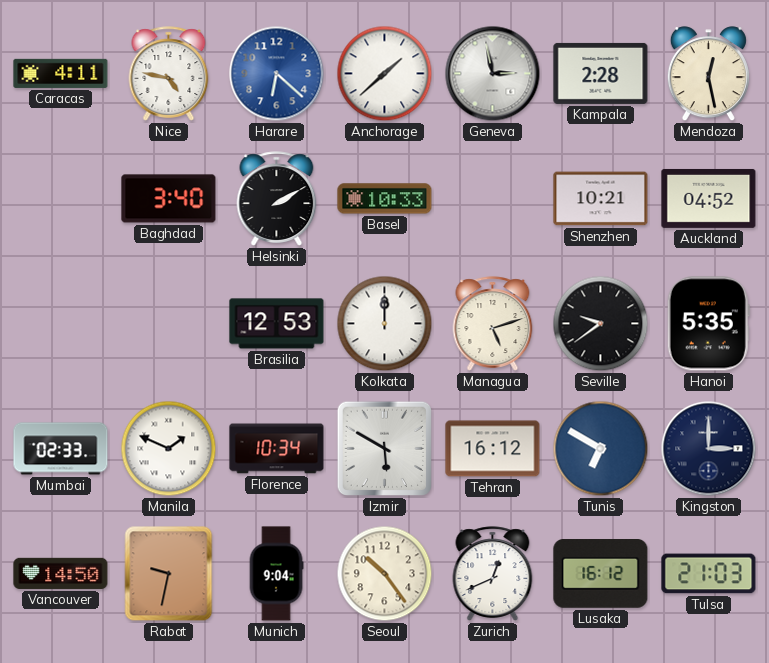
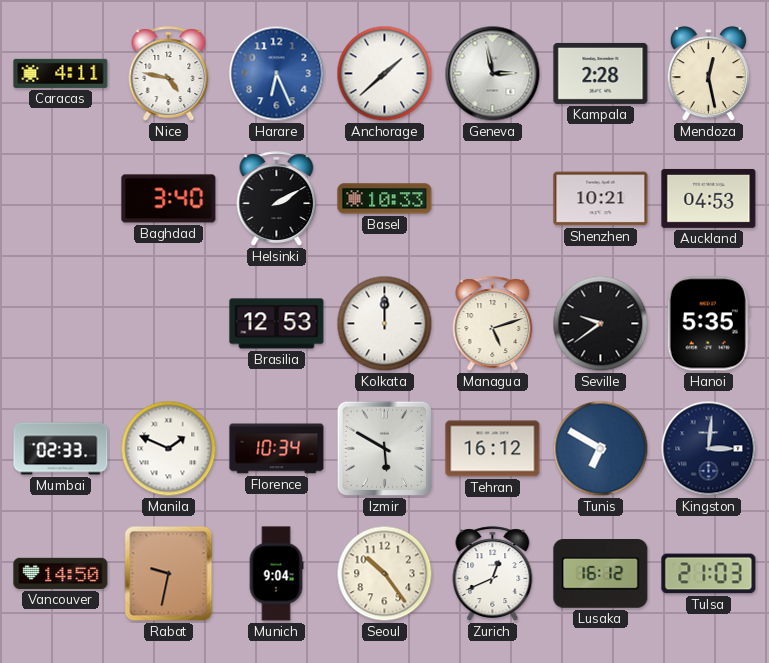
Harare: 6:22 -> 6:26 (277, 74)
Auckland: 04:52 -> 04:53 (709, 198)
Kingston: 3:00 -> 3:01 (709, 449)
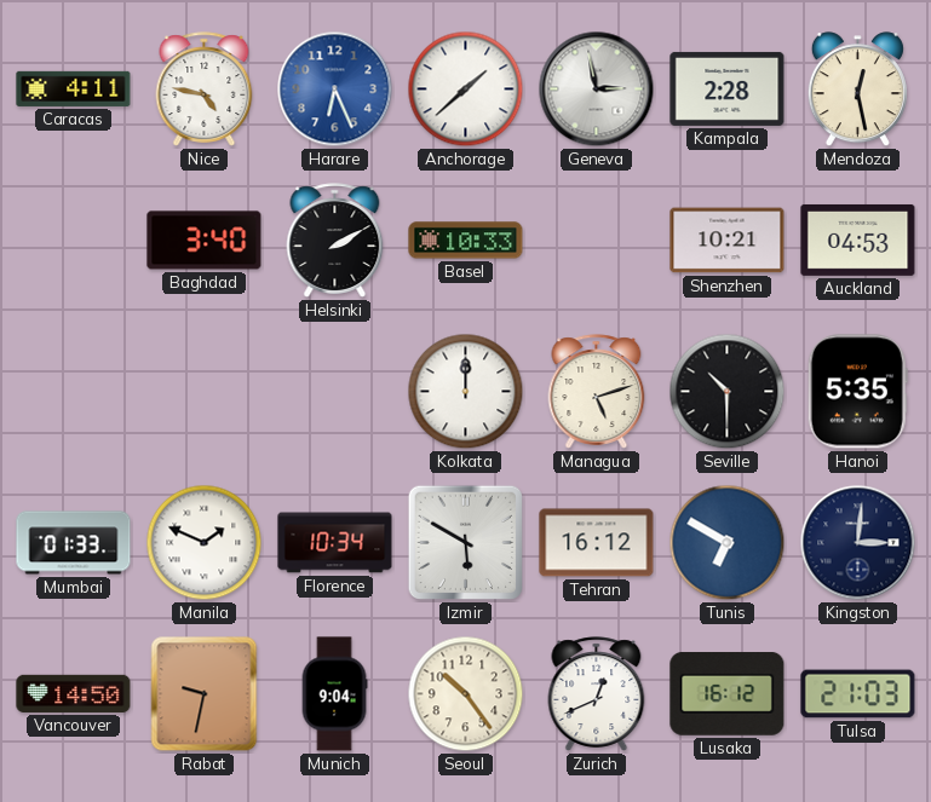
Brasilia: 12:53 -> none (277, 324)
Seville: 9:39 -> 10:30 (728, 392)
Mumbai: 02:33 -> 01:33 (74, 543)
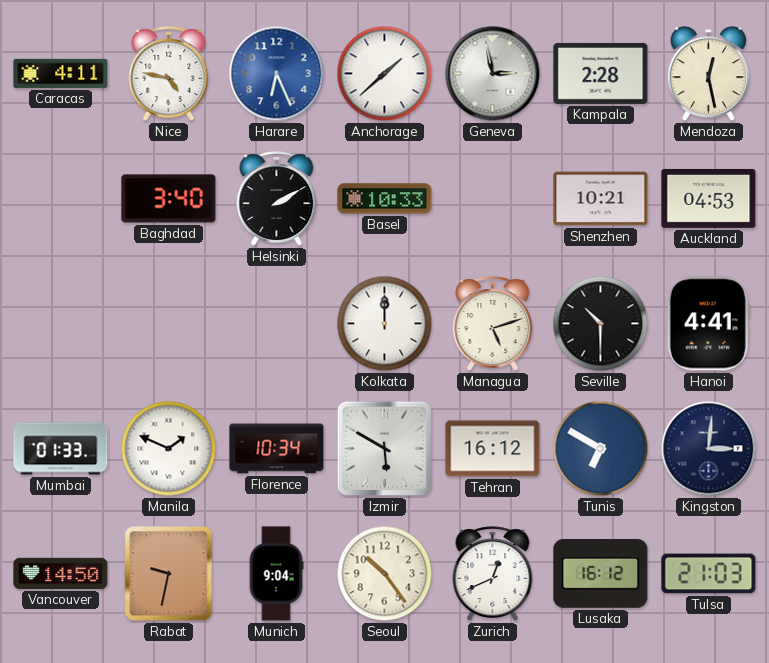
Hanoi: 5:35 -> 4:41 (708, 324)
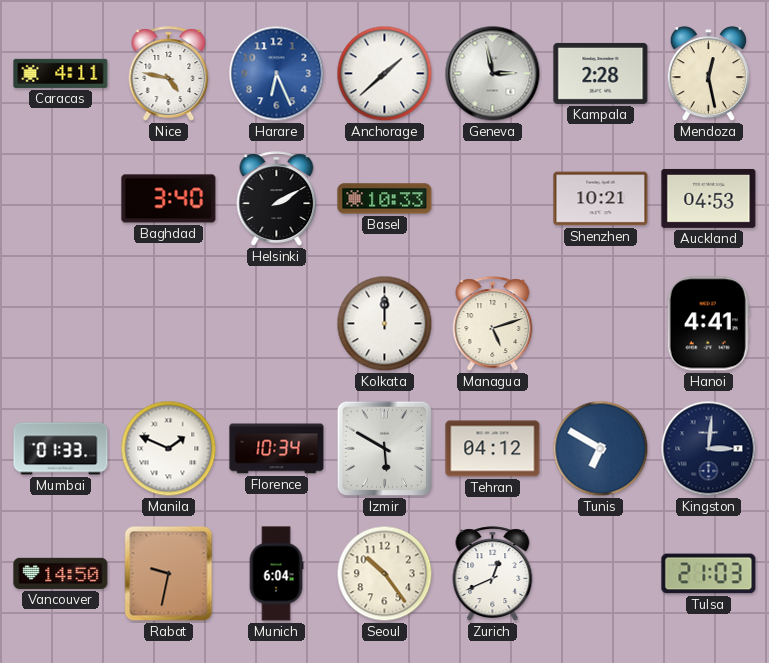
Seville: 10:30 -> none (601, 324)
Tehran: 16:12 -> 04:12 (493, 449)
Munich: 9:04 -> 6:04 (276, 574)
Lusaka: 16:12 -> none (601, 574)
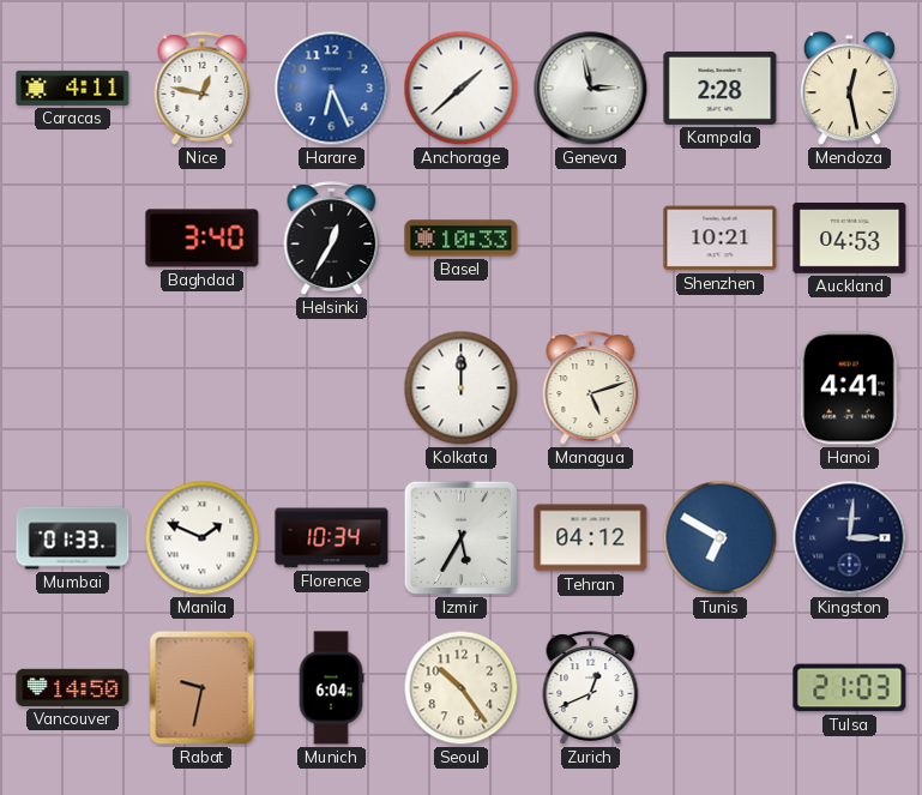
Nice: 4:47 -> 12:47 (203, 89)
Helsinki: 2:10 -> 12:35 (332, 239)
Izmir: 5:50 -> 5:35 (462, 538)
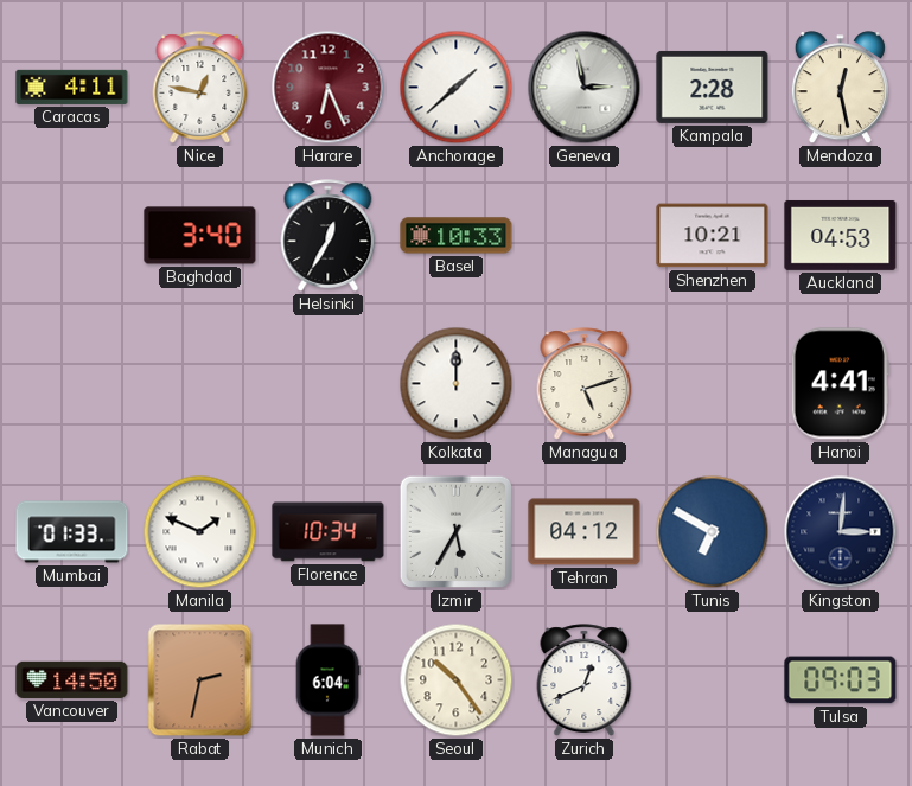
Harare dial: blue -> burgundy (329, 88)
Rabat: 9:32 -> 2:32 (200, 680)
Tulsa: 21:03 -> 09:03 (841, 680)
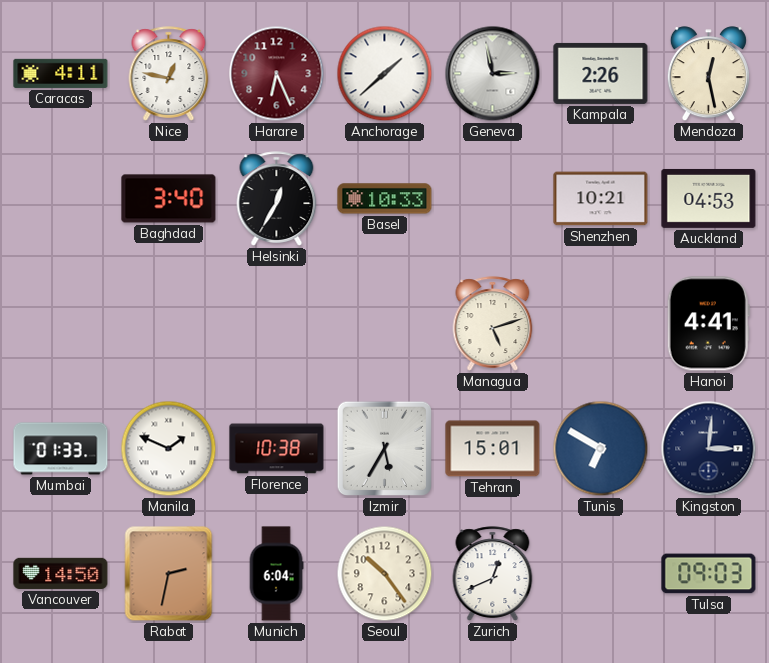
Kampala: 2:28 -> 2:26 (601, 73)
Kolkata: 12:00 -> none (457, 384)
Florence: 10:34 -> 10:38 (277, 449)
Tehran: 04:12 -> 15:01 (493, 449)
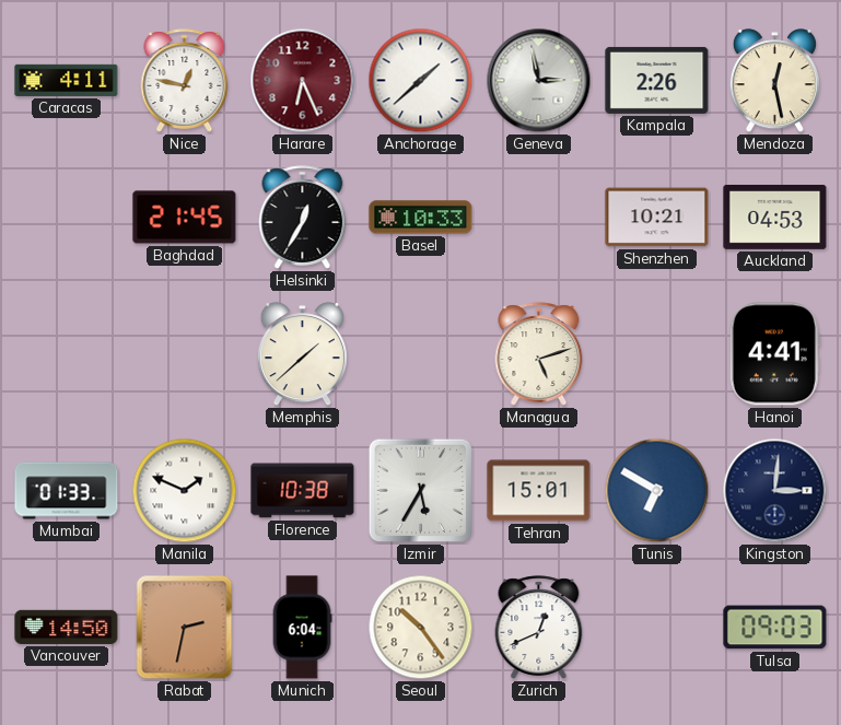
Baghdad: 3:40 -> 21:45 (185, 218)
Memphis: none -> 1:38 (302, 354)
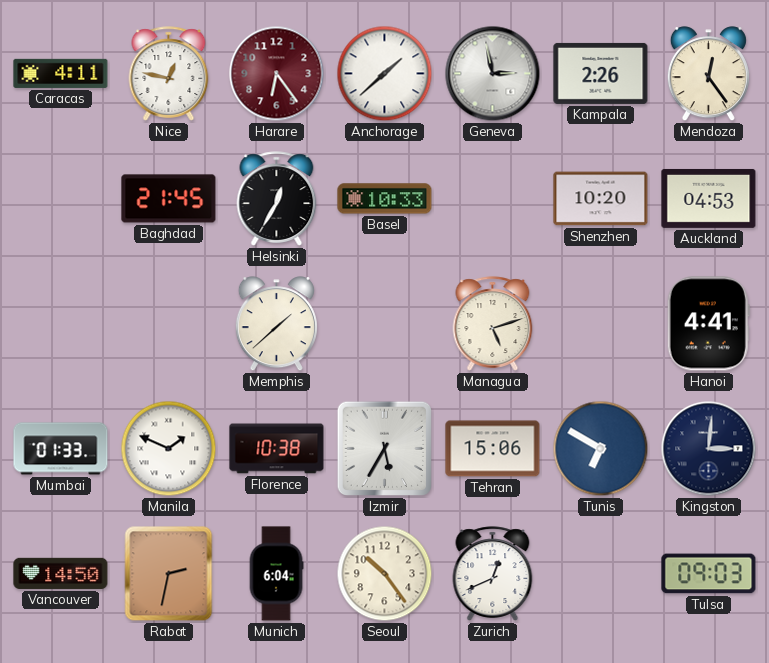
Harare: 6:26 -> 6:24 (277, 74)
Mendoza: 12:28 -> 12:24 (708, 74)
Shenzhen: 10:21 -> 10:20 (601, 199)
Tehran: 15:01 -> 15:06 (493, 449)
